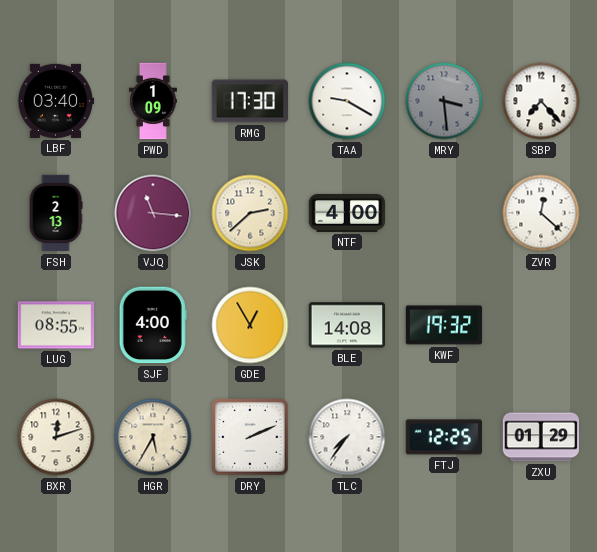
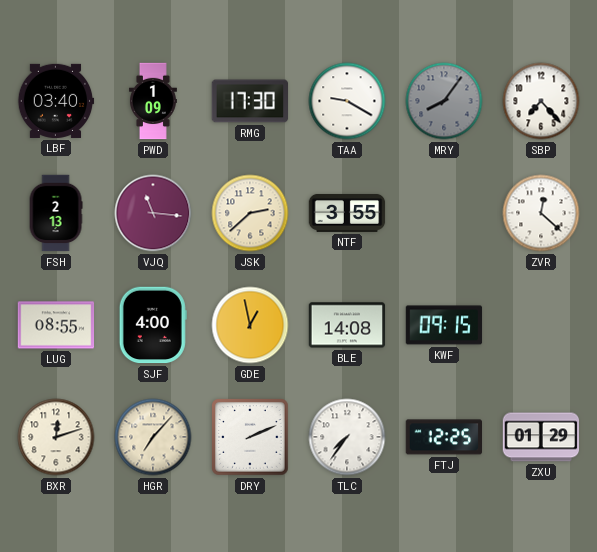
MRY: 3:29 -> 8:06 (444, 101)
NTF: 4:00 -> 3:55 (347, 213)
GDE: 12:55 -> 12:58 (250, 325)
KWF: 19:32 -> 09:15 (444, 325)
HGR: 5:35 -> 7:07 (153, 437)
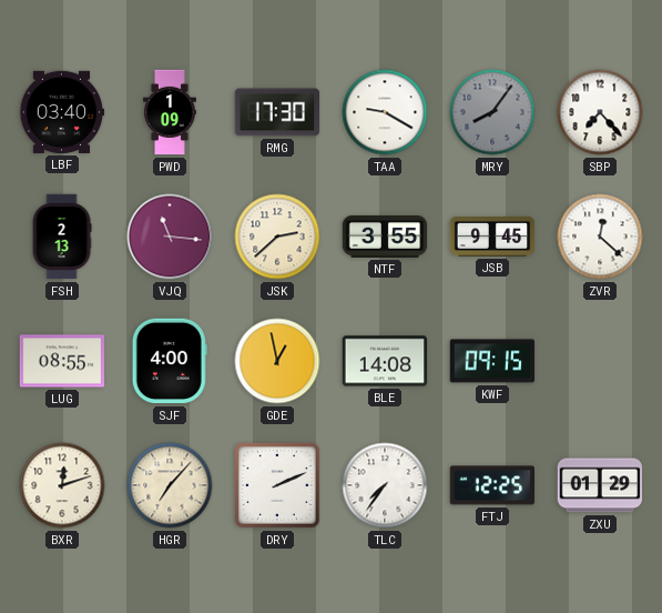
JSB: none -> 9:45 (492, 238)
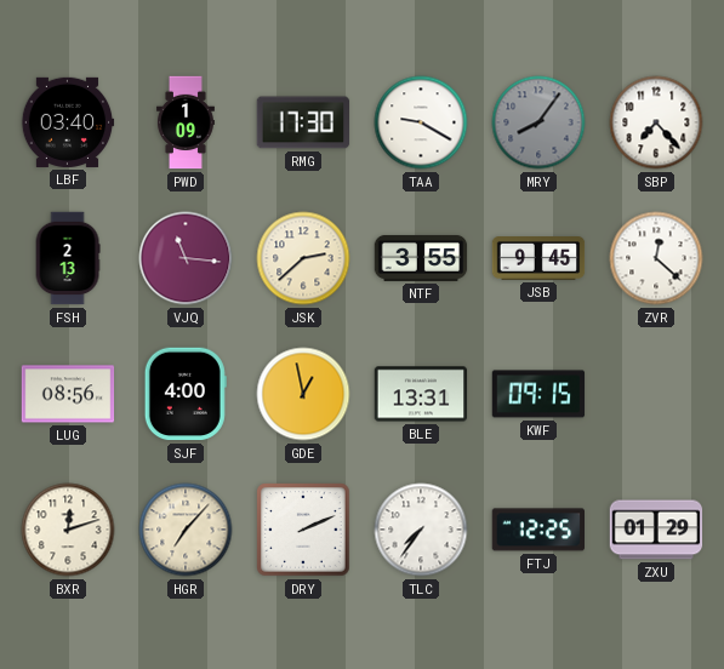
LUG: 08:55 -> 08:56 (68, 394)
BLE: 14:08 -> 13:31 (421, 394)
